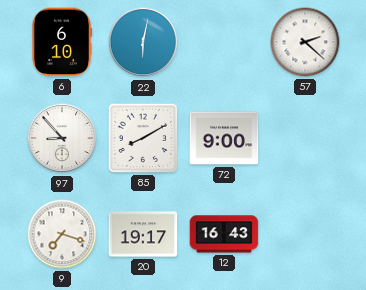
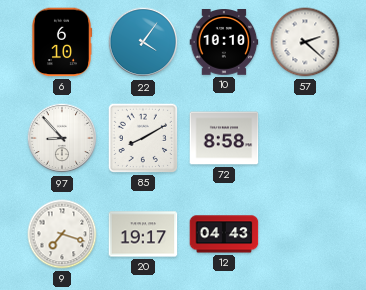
22: 6:02 -> 4:06 (143, 42)
10: none -> 10:10 (224, 43)
72: 9:00 -> 8:58 (224, 138)
12: 16:43 -> 04:43 (224, 234)
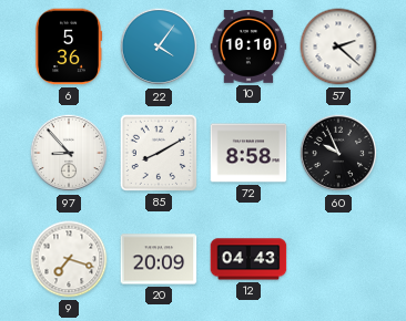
6: 6:10 -> 5:36 (69, 46)
60: none -> 9:56 (338, 153)
20: 19:17 -> 20:09 (159, 259)
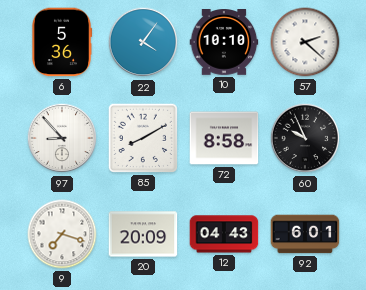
92: none -> 6:01 (305, 234)
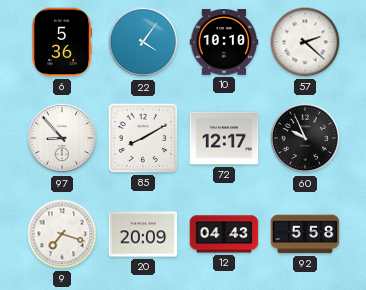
72: 8:58 -> 12:17 (224, 138)
92: 6:01 -> 5:58 (305, 234)
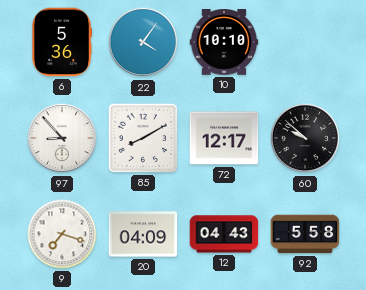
57: 2:22 -> none (305, 42)
60: 9:56 -> 9:52 (305, 138)
20: 20:09 -> 04:09 (143, 234)
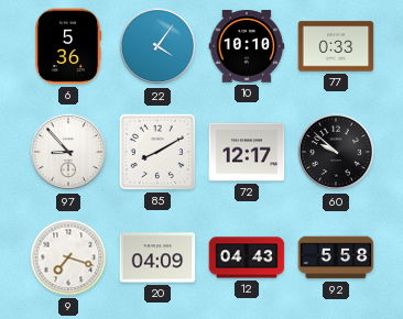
77: none -> 0:33 (336, 46)
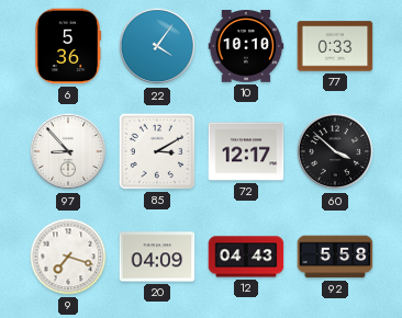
85: 8:10 -> 3:10 (157, 151)
60: 9:52 -> 3:52 (335, 151)
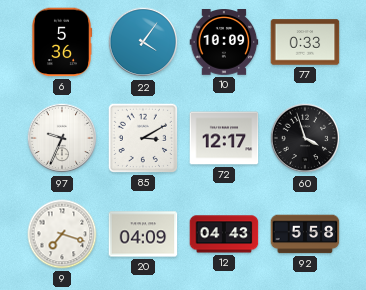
10: 10:10 -> 10:09 (224, 43)
97: 8:53 -> 9:34 (62, 138)
60: 3:52 -> 3:57 (305, 138)
